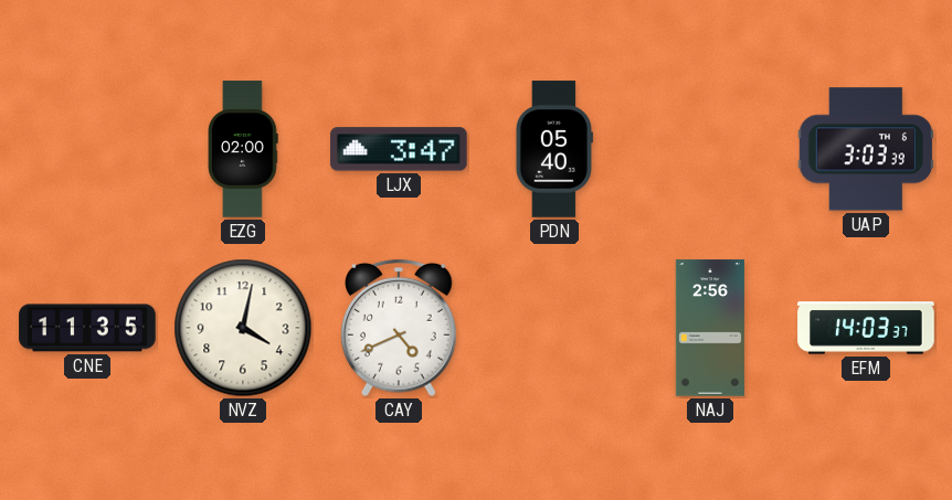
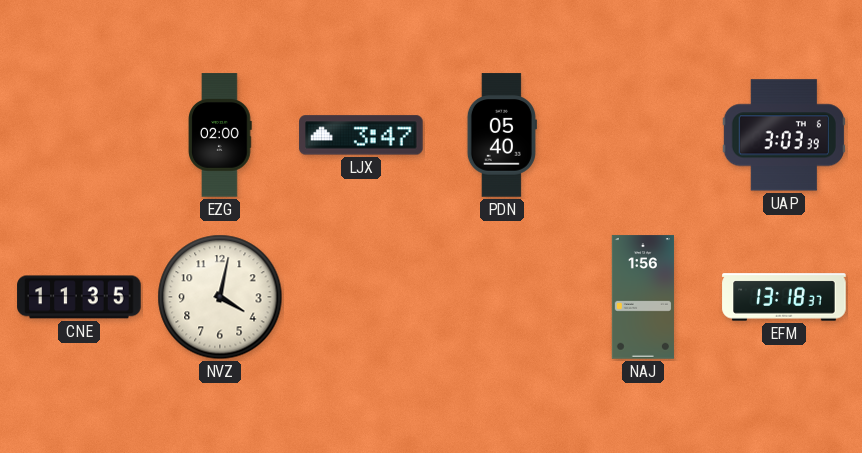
CAY: 4:41 -> none (400, 328)
NAJ: 2:56 -> 1:56 (643, 297)
EFM: 14:03 -> 13:18 (784, 297)
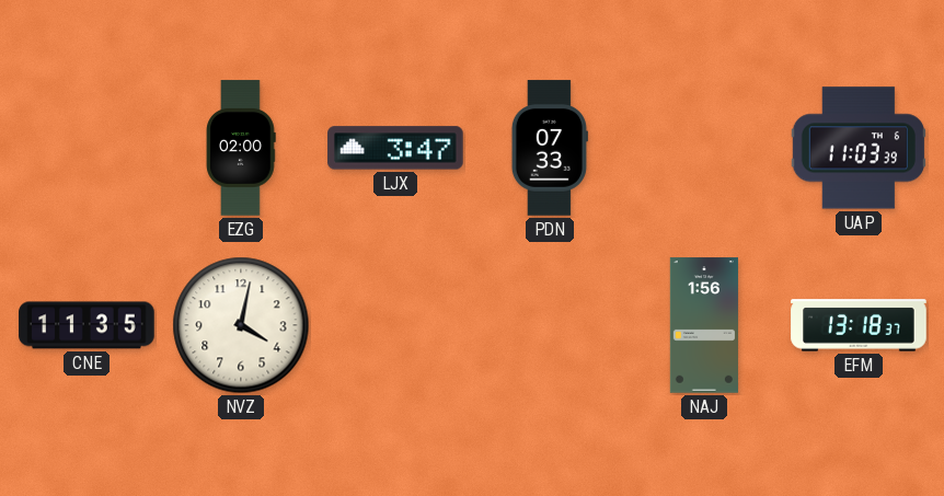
PDN: 05:40 -> 07:33 (550, 148)
UAP: 3:03 -> 11:03 (859, 148)
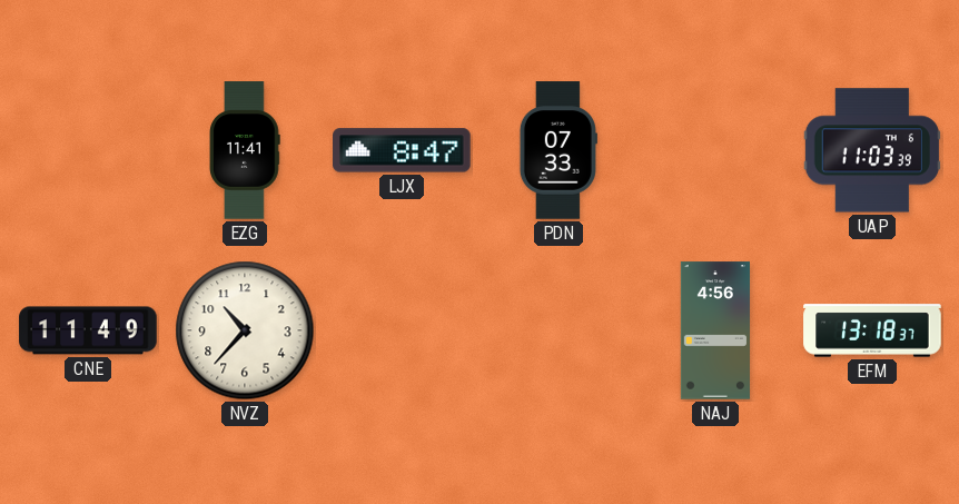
EZG: 02:00 -> 11:41 (245, 150)
LJX: 3:47 -> 8:47 (402, 150)
CNE: 11:35 -> 11:49 (88, 330)
NVZ: 4:02 -> 10:37 (245, 330)
NAJ: 1:56 -> 4:56 (715, 330)
